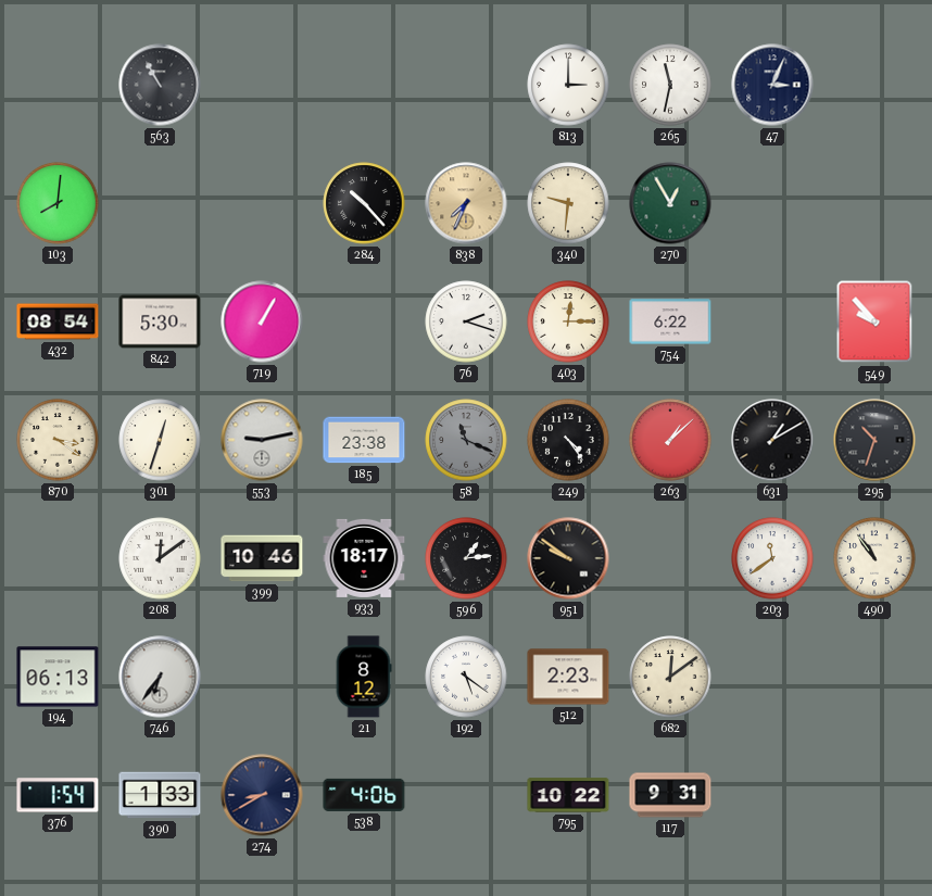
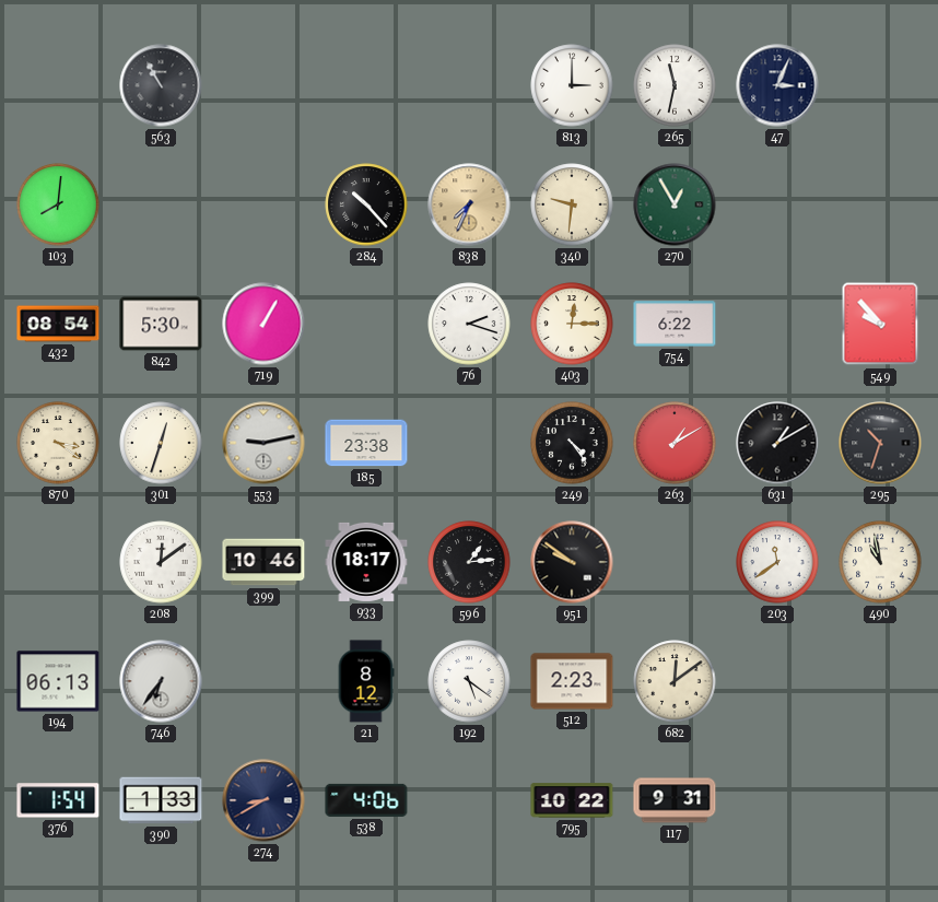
58: 11:19 -> none (466, 440)
263: 1:08 -> 1:10 (675, 443)
490: 10:54 -> 10:58 (880, 562)
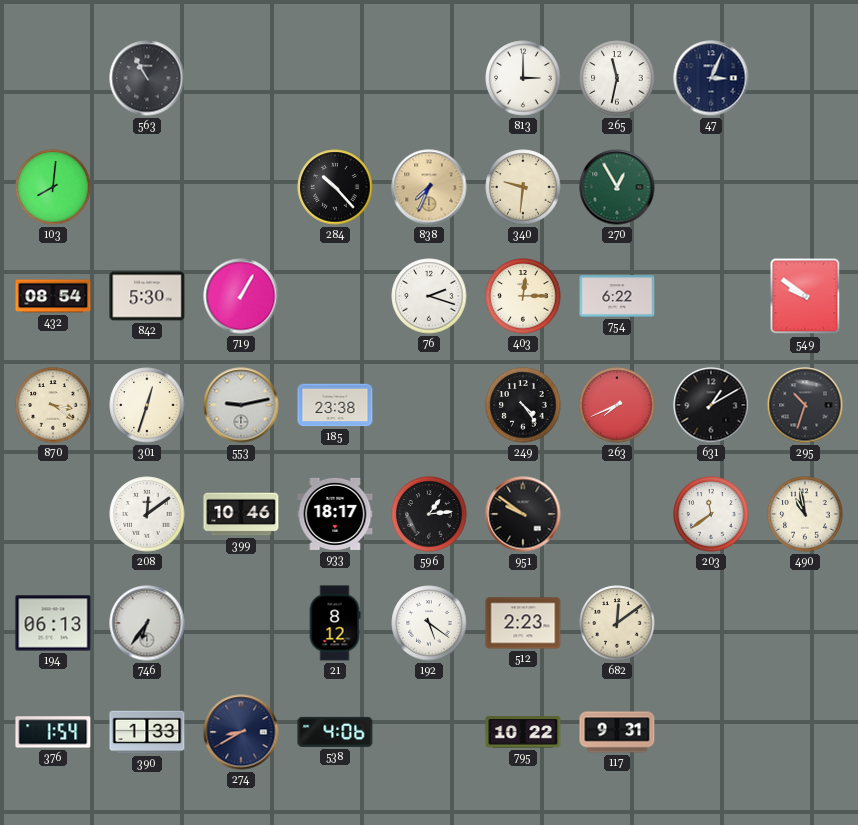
549: 9:53 -> 9:51 (805, 296)
263: 1:10 -> 7:41 (617, 405)
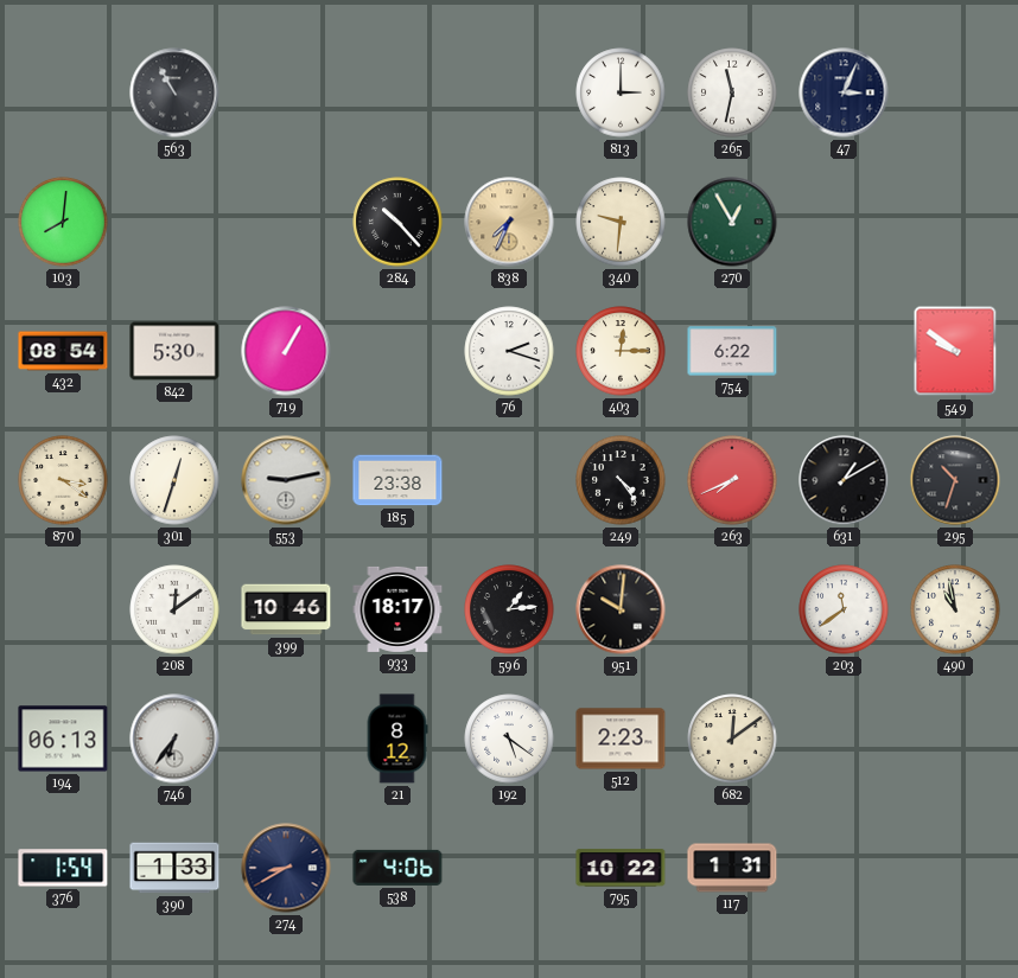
951: 9:51 -> 10:01 (621, 609)
117: 9:31 -> 1:31 (732, 868)
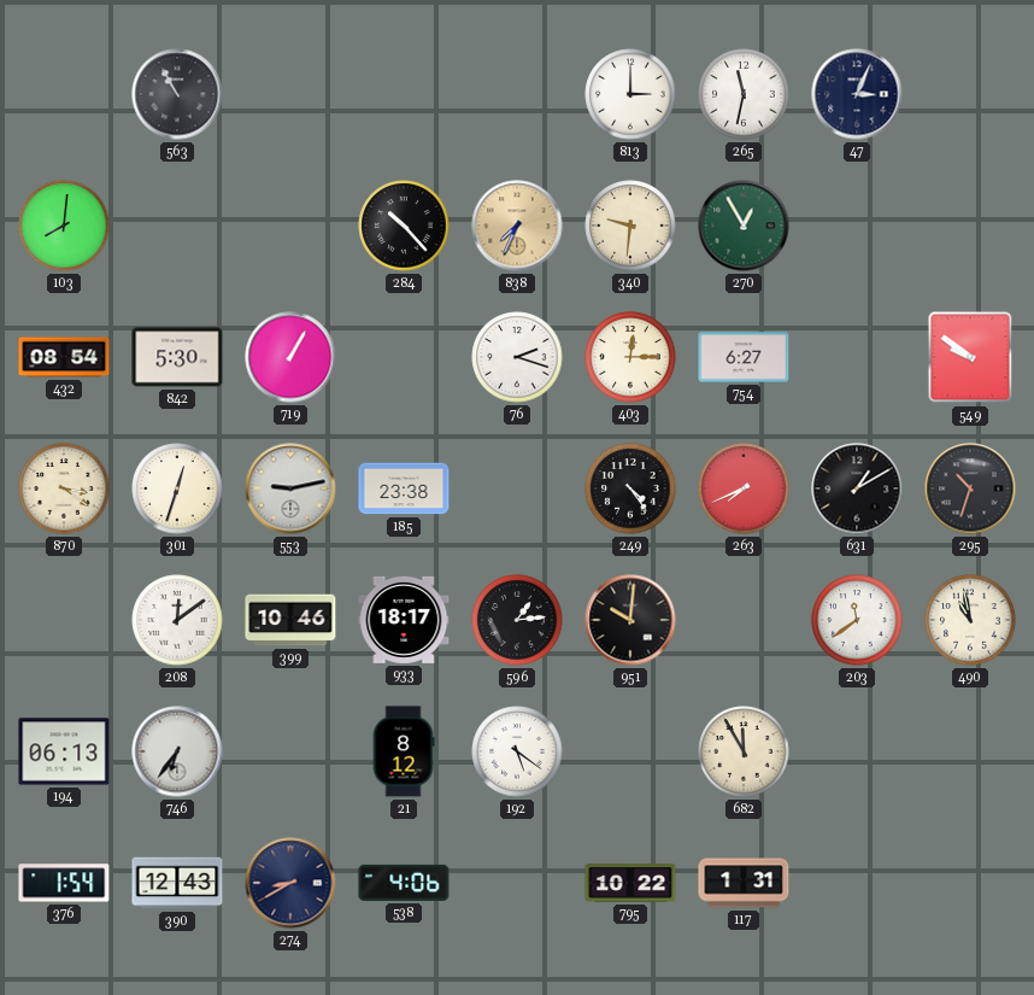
754: 6:22 -> 6:27 (744, 357)
512: 2:23 -> none (621, 739)
682: 12:09 -> 11:55 (744, 751)
390: 1:33 -> 12:43 (177, 883)
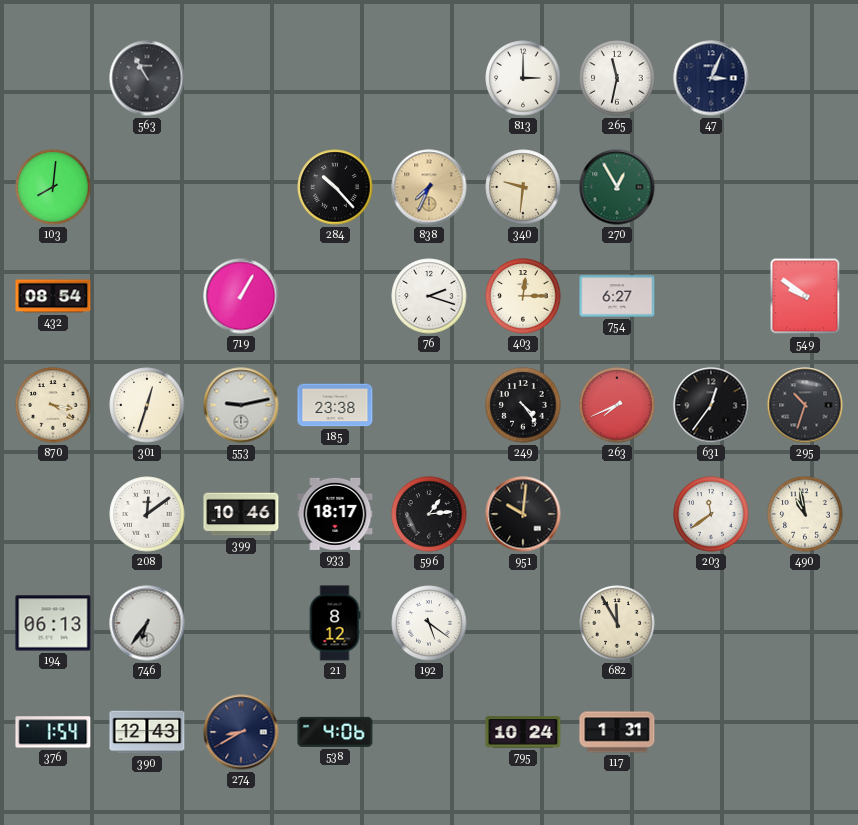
842: 5:30 -> none (177, 357)
631: 1:10 -> 12:36 (711, 405)
795: 10:22 -> 10:24 (523, 732)
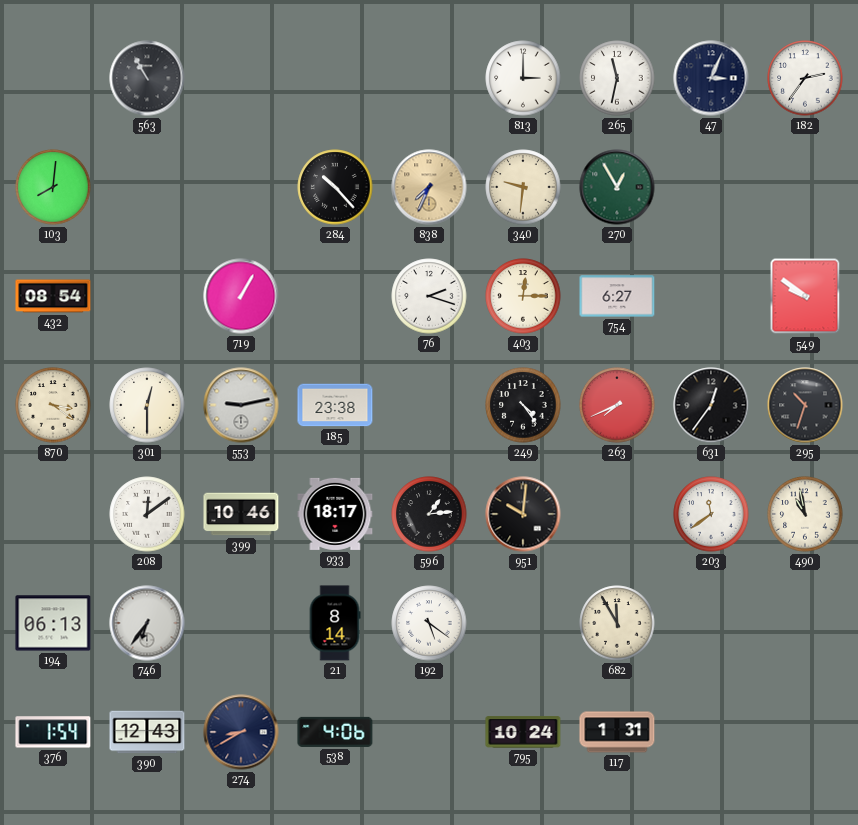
182: none -> 2:36 (805, 78)
301: 12:33 -> 12:30 (147, 405)
21: 8:12 -> 8:14 (335, 623)
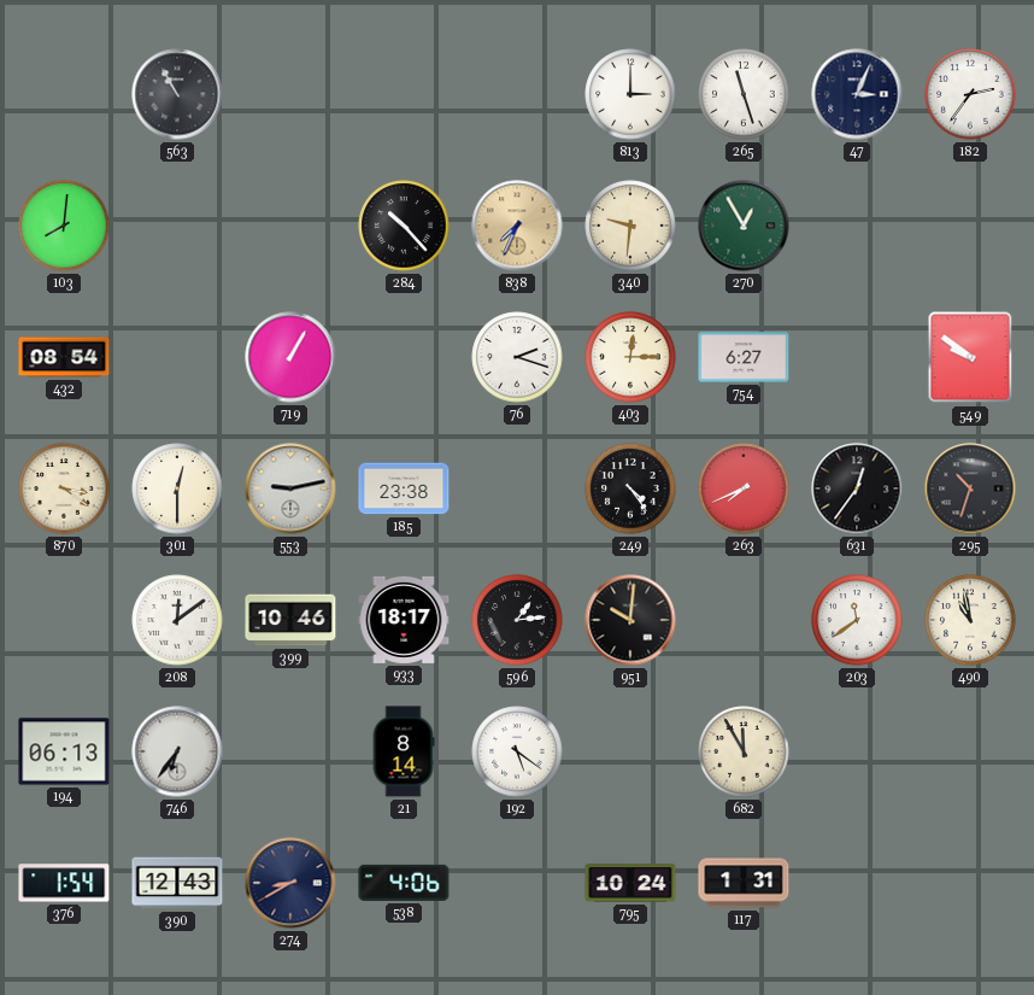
265: 11:32 -> 11:27 (744, 94)
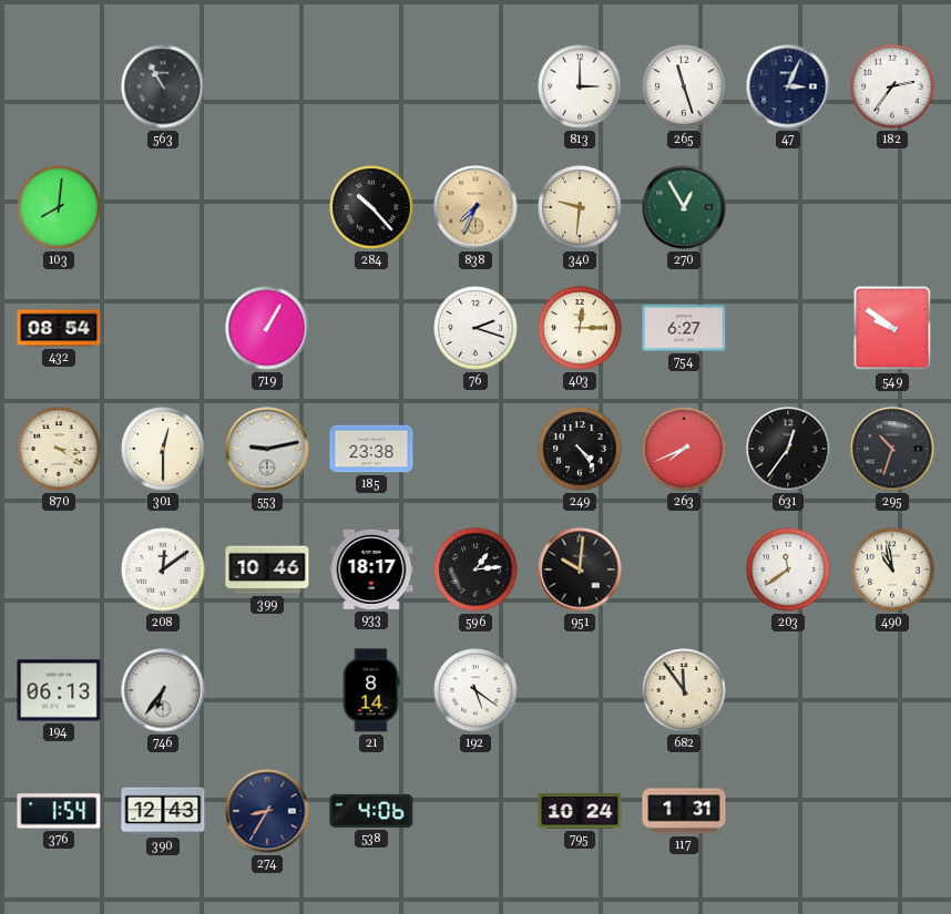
682: 11:55 -> 11:54 (684, 690)
274: 8:40 -> 8:35 (267, 811)
